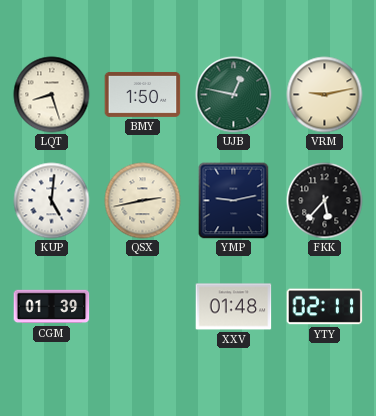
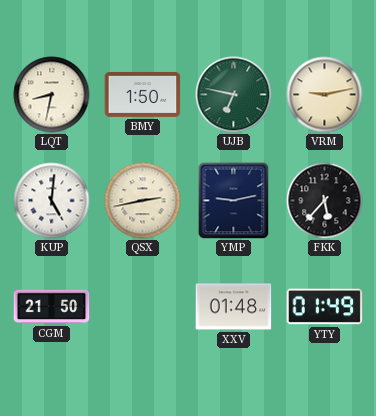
LQT: 8:27 -> 8:32 (52, 95)
UJB: 12:47 -> 6:47 (234, 95)
CGM: 01:39 -> 21:50 (52, 307)
YTY: 02:11 -> 01:49 (325, 307)
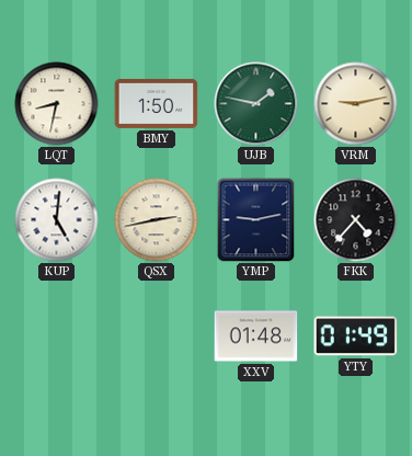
UJB: 6:47 -> 1:47 (256, 104)
FKK: 5:37 -> 4:37 (356, 220)
CGM: 21:50 -> none (52, 307)
